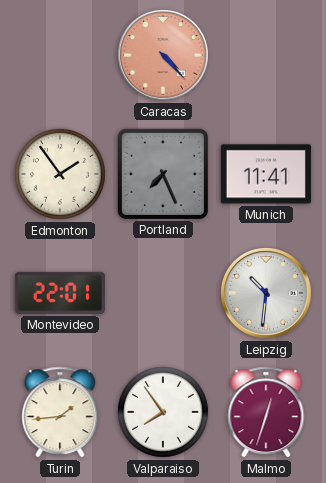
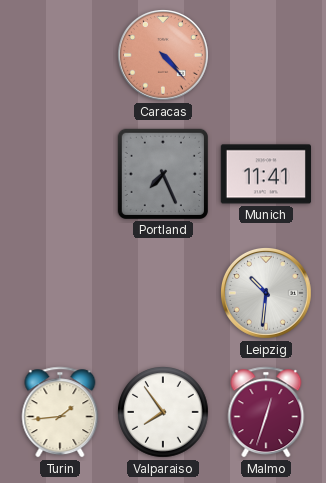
Edmonton: 1:54 -> none (61, 175)
Montevideo: 22:01 -> none (60, 293)
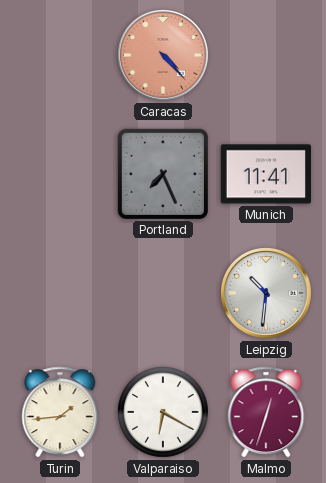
Valparaiso: 7:54 -> 6:20 (164, 413)
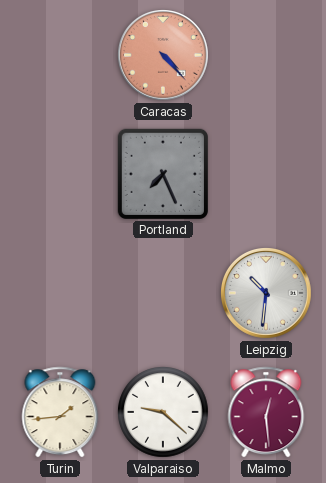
Munich: 11:41 -> none (265, 174)
Valparaiso: 6:20 -> 9:22 (164, 413)
Malmo: 12:33 -> 12:29 (266, 412)
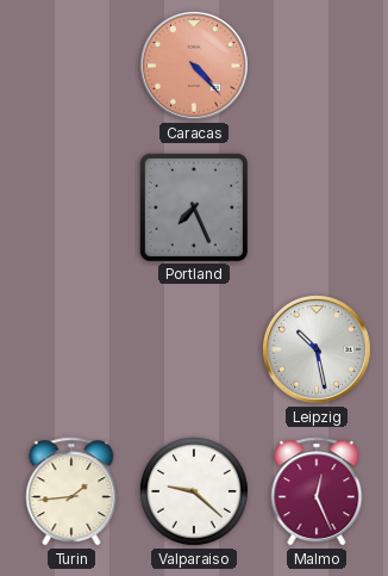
Leipzig: 10:31 -> 10:28 (318, 351)
Malmo: 12:29 -> 12:26 (317, 491)
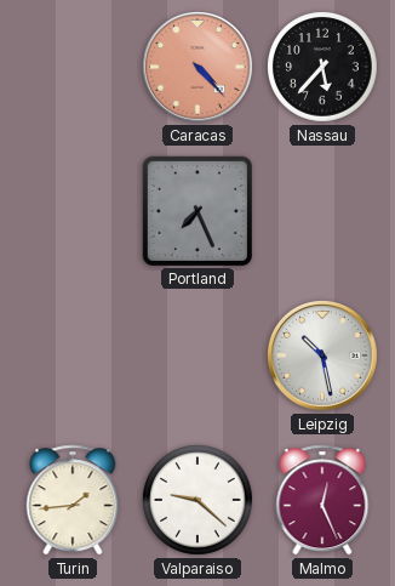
Nassau: none -> 5:37 (324, 68)
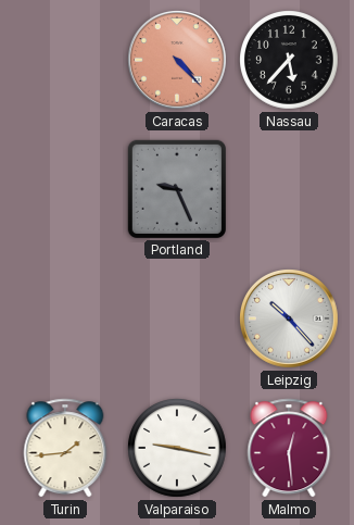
Portland: 7:26 -> 9:26 (177, 189)
Leipzig: 10:28 -> 10:23 (290, 320)
Valparaiso: 9:22 -> 9:17 (178, 449)
Malmo: 12:26 -> 12:29 (289, 448)
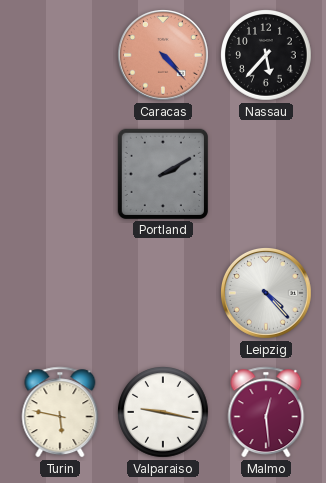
Portland: 9:26 -> 2:10 (163, 174)
Leipzig: 10:23 -> 4:23 (267, 294)
Turin: 1:44 -> 5:47 (60, 412)
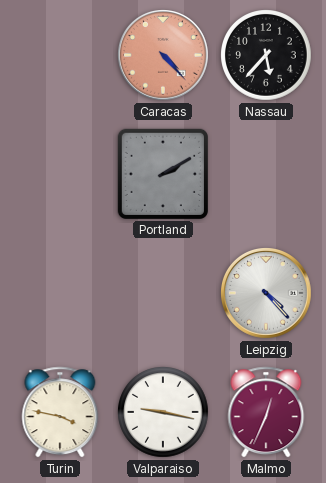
Turin: 5:47 -> 3:47 (60, 412)
Malmo: 12:29 -> 12:34 (266, 412)
